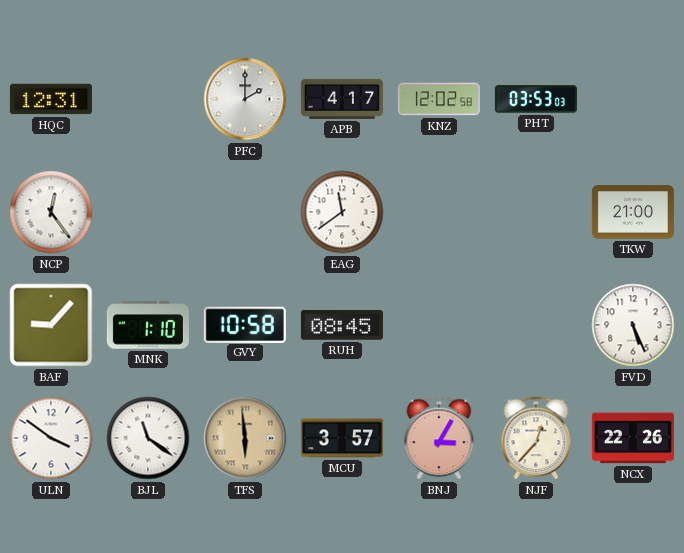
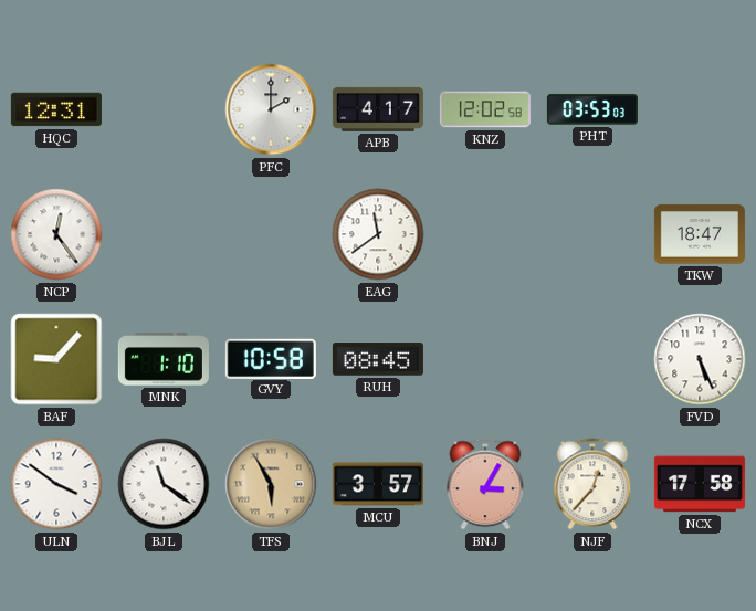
TKW: 21:00 -> 18:47 (700, 234)
TFS: 5:59 -> 5:55 (271, 484)
NCX: 22:26 -> 17:58 (700, 484)
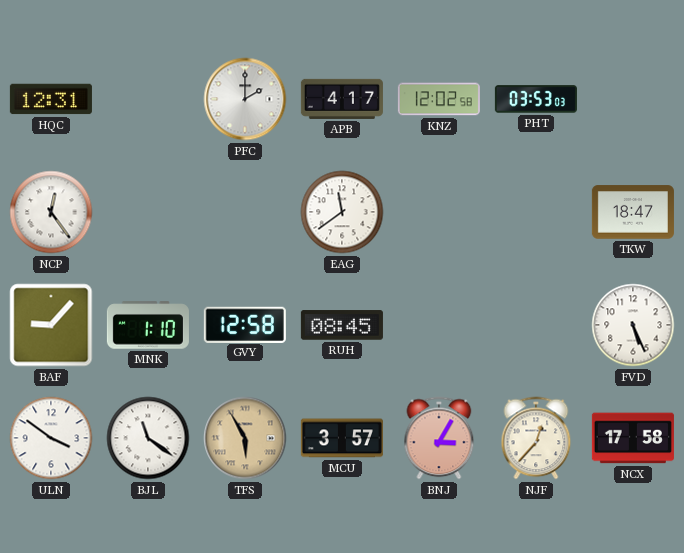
GVY: 10:58 -> 12:58 (245, 324)
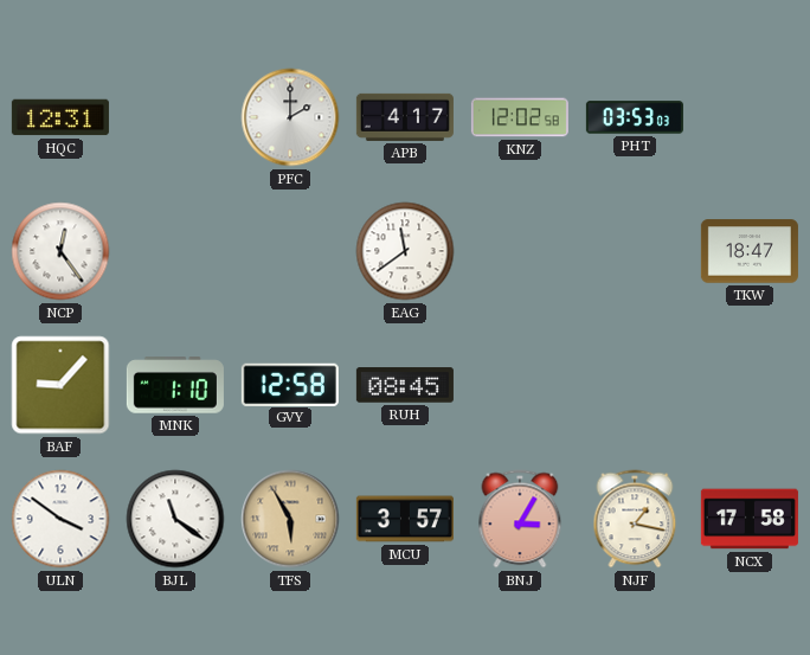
FVD: 5:26 -> none (633, 325)
NJF: 12:37 -> 1:17 (635, 519)
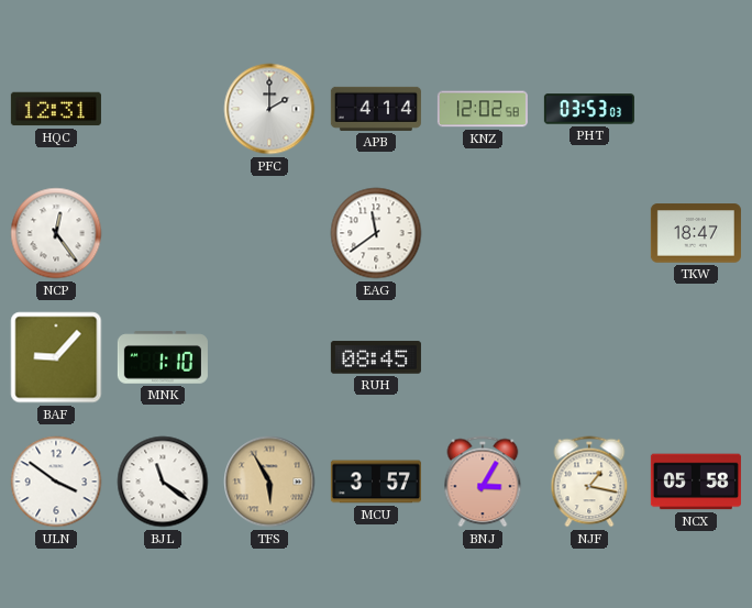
APB: 4:17 -> 4:14 (376, 109)
GVY: 12:58 -> none (290, 384)
NCX: 17:58 -> 05:58 (696, 482)
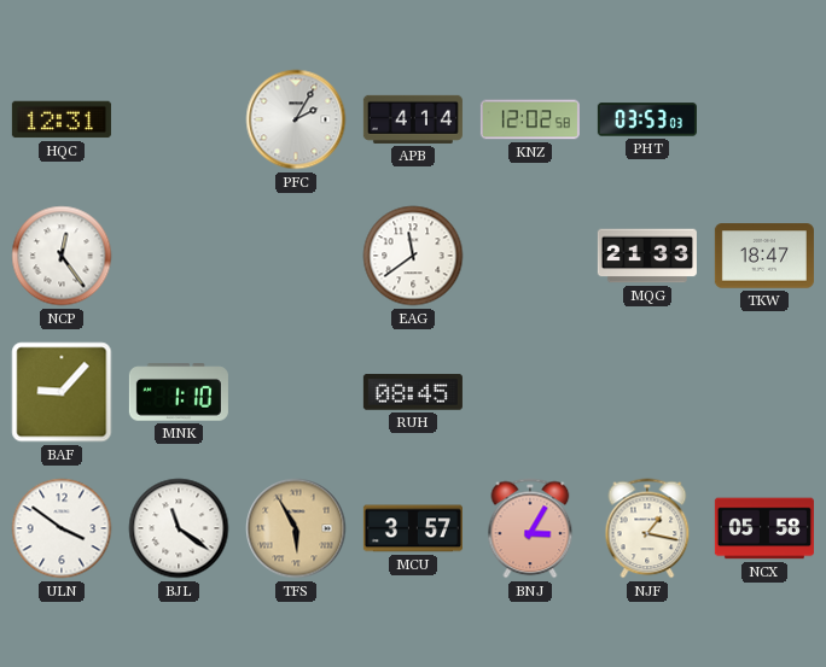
PFC: 2:00 -> 2:05 (296, 119)
MQG: none -> 21:33 (647, 256)
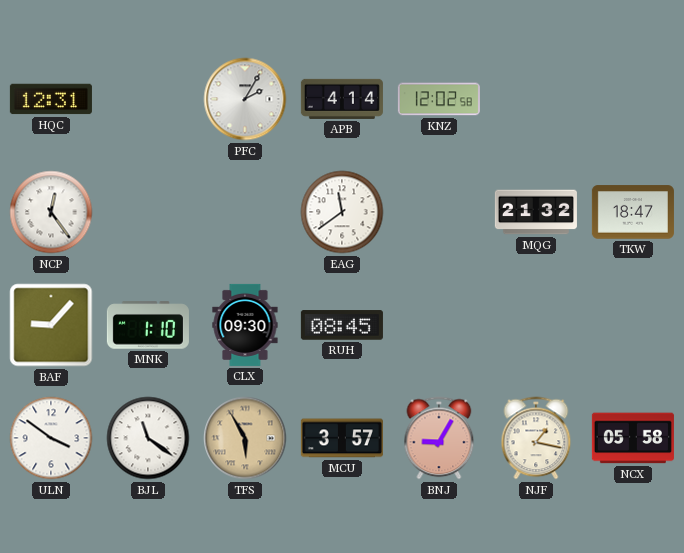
PHT: 03:53 -> none (647, 119)
MQG: 21:33 -> 21:32 (536, 212)
CLX: none -> 09:30 (245, 325)
BNJ: 3:05 -> 9:05 (439, 438)
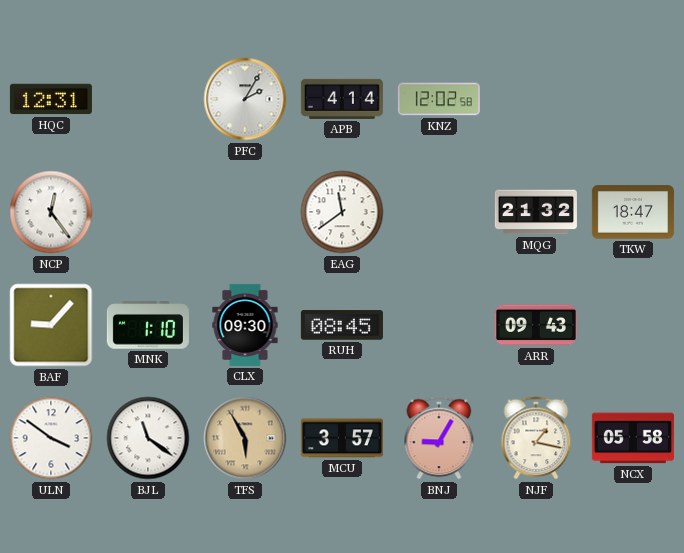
ARR: none -> 09:43 (536, 325)
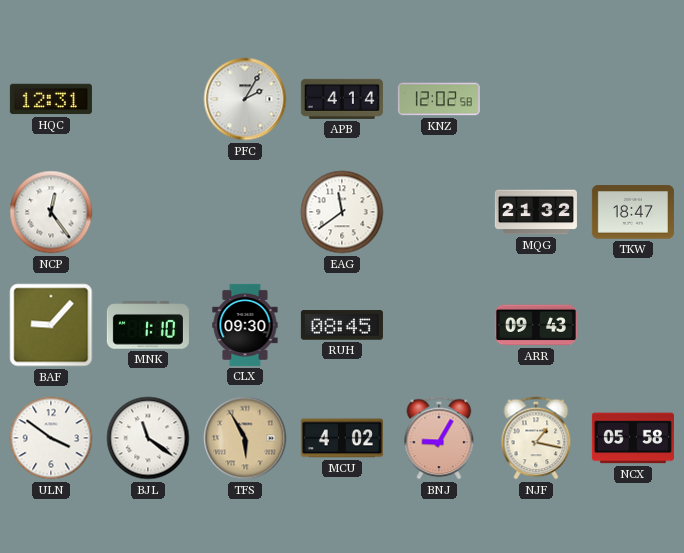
MCU: 3:57 -> 4:02 (342, 438)
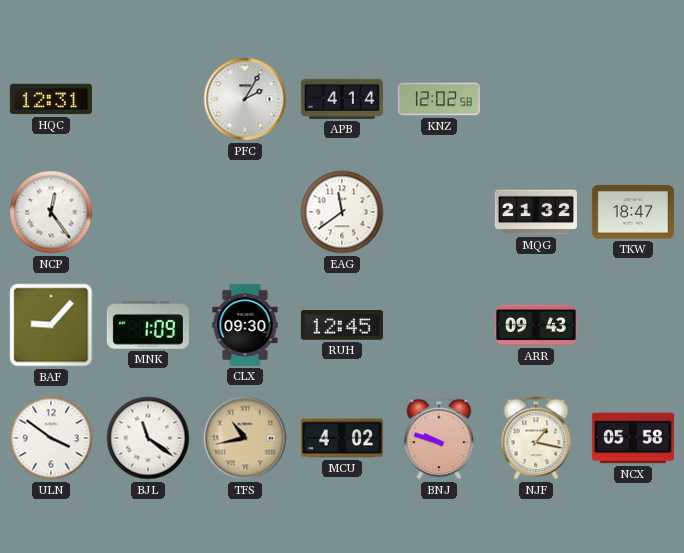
MNK: 1:10 -> 1:09 (148, 325)
RUH: 08:45 -> 12:45 (342, 325)
TFS: 5:55 -> 10:43 (245, 438)
BNJ: 9:05 -> 9:48 (439, 438)
